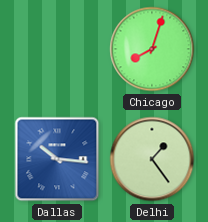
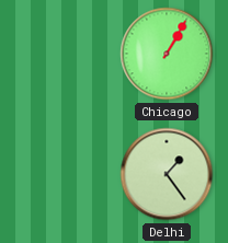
Chicago: 8:03 -> 1:05 (167, 54)
Dallas: 10:16 -> none (57, 159)
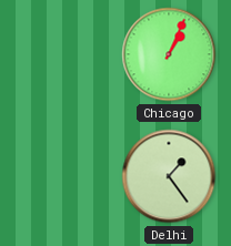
Chicago: 1:05 -> 1:04 (169, 54)
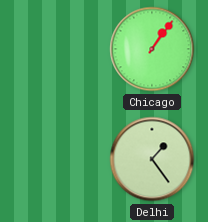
Chicago: 1:04 -> 1:06 (152, 49)
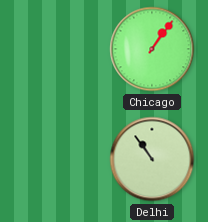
Delhi: 1:24 -> 10:54 (152, 159)
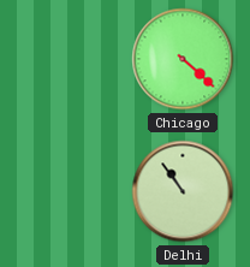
Chicago: 1:06 -> 4:22 (183, 59)
